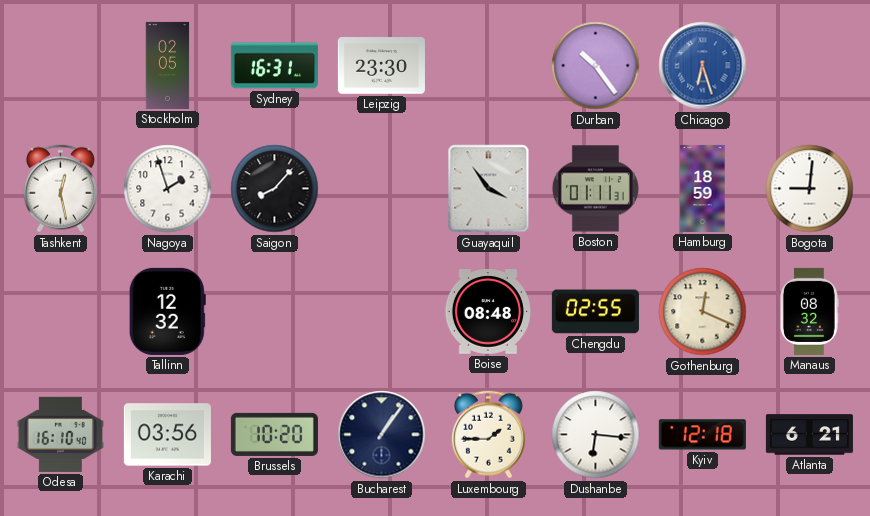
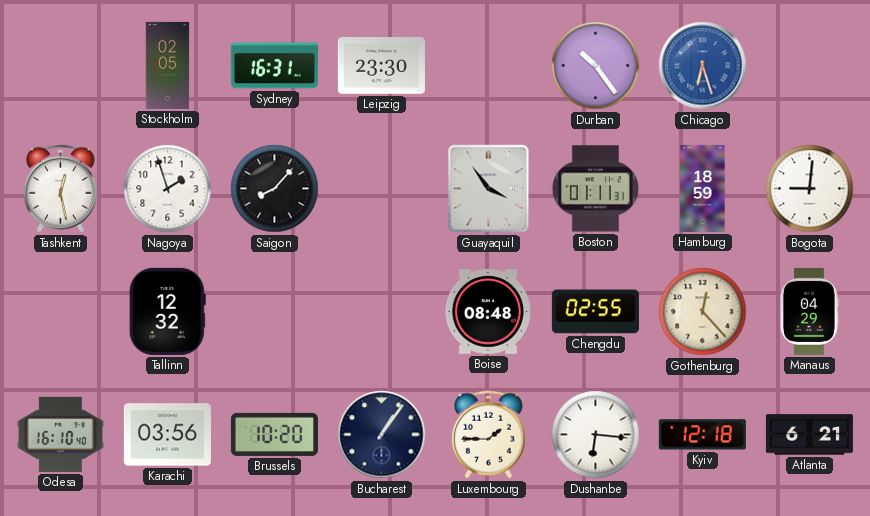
Gothenburg: 12:19 -> 12:23 (703, 312)
Manaus: 08:32 -> 04:29 (810, 311)
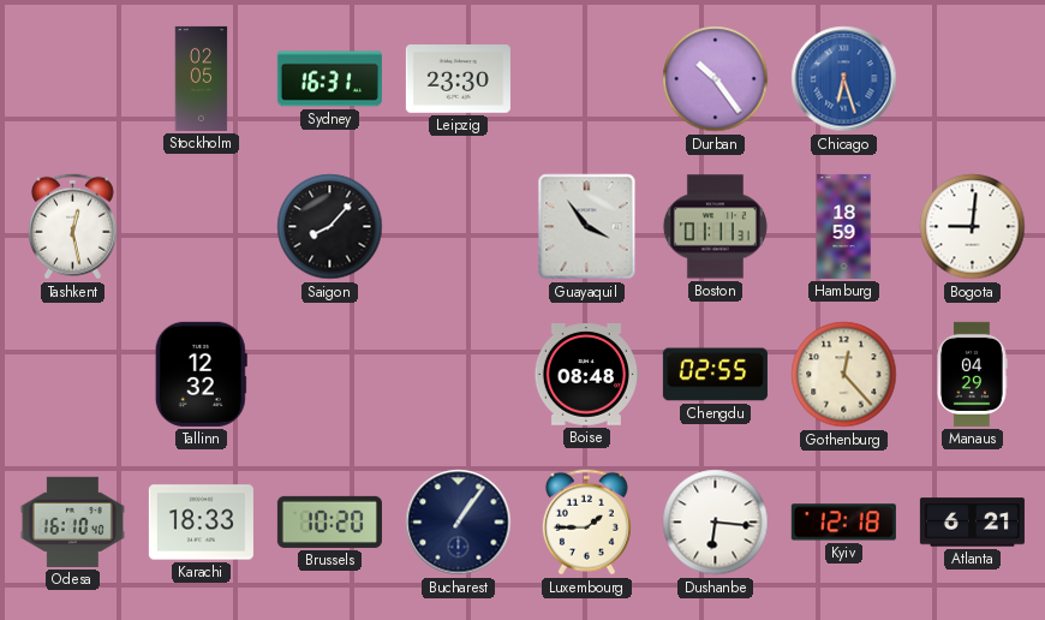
Nagoya: 1:57 -> none (168, 189)
Karachi: 03:56 -> 18:33 (201, 523)
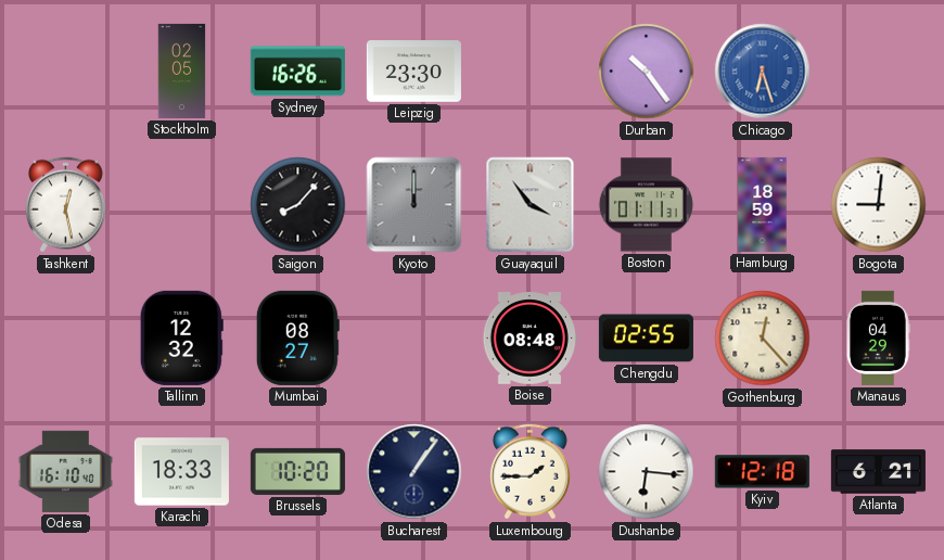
Sydney: 16:31 -> 16:26 (297, 72)
Kyoto: none -> 12:00 (414, 205)
Mumbai: none -> 08:27 (297, 338)
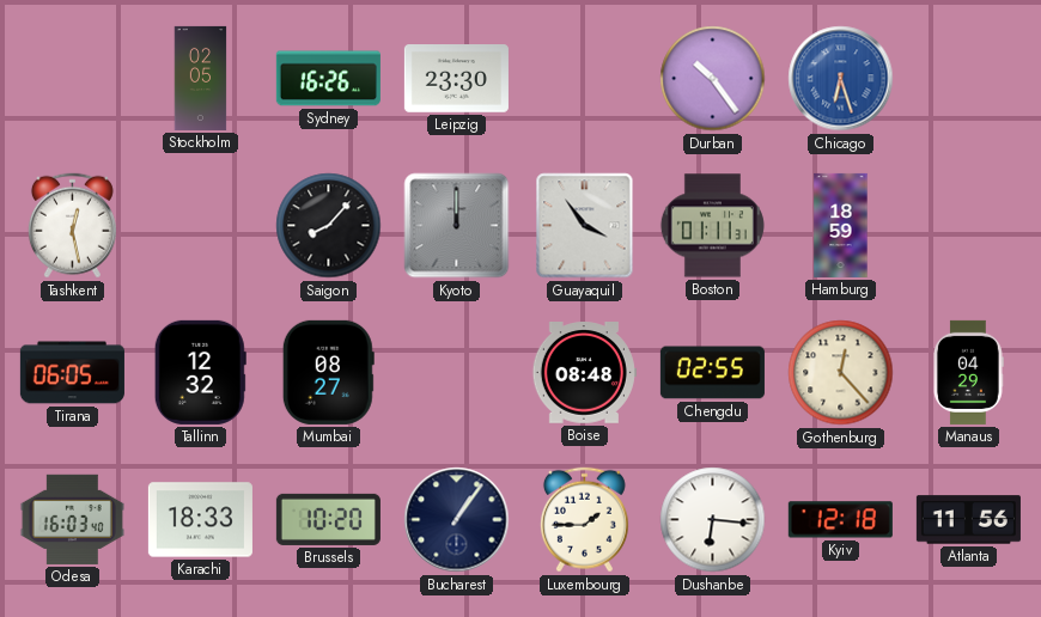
Bogota: 9:01 -> none (879, 205)
Tirana: none -> 06:05 (72, 373)
Odesa: 16:10 -> 16:03 (72, 519)
Atlanta: 6:21 -> 11:56 (968, 520)
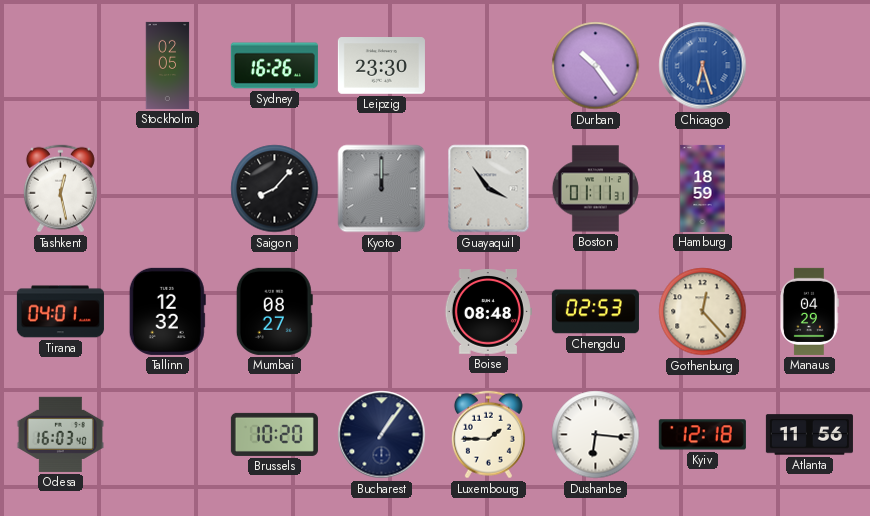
Tirana: 06:05 -> 04:01 (60, 312)
Chengdu: 02:55 -> 02:53 (595, 312)
Karachi: 18:33 -> none (200, 520)
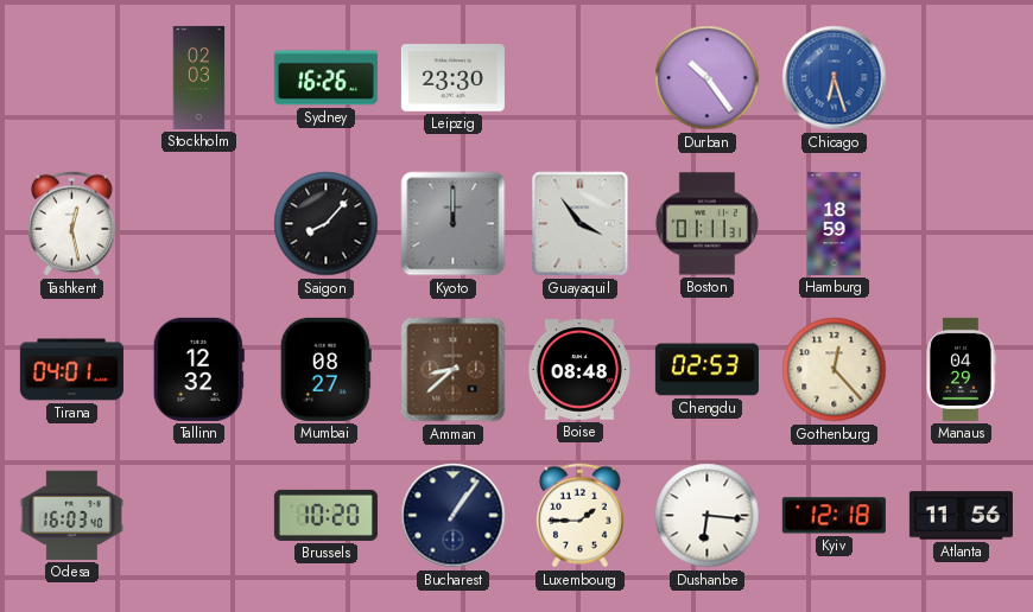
Stockholm: 02:05 -> 02:03 (199, 77)
Amman: none -> 8:38 (454, 370)
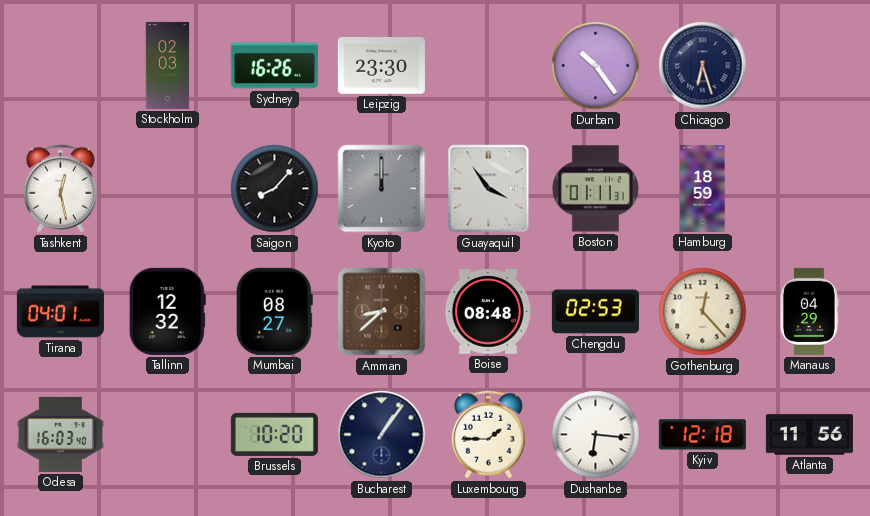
Chicago dial: blue -> navy (703, 66)
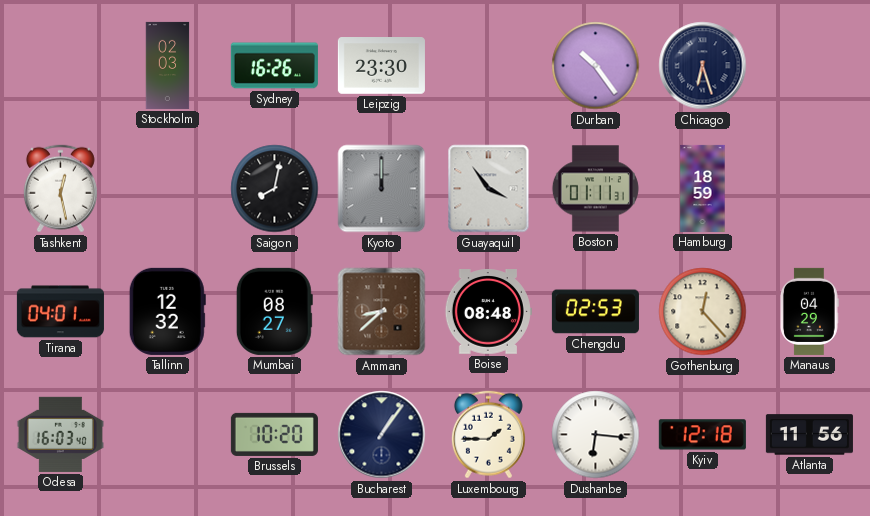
Saigon: 8:07 -> 8:02 (275, 189)
